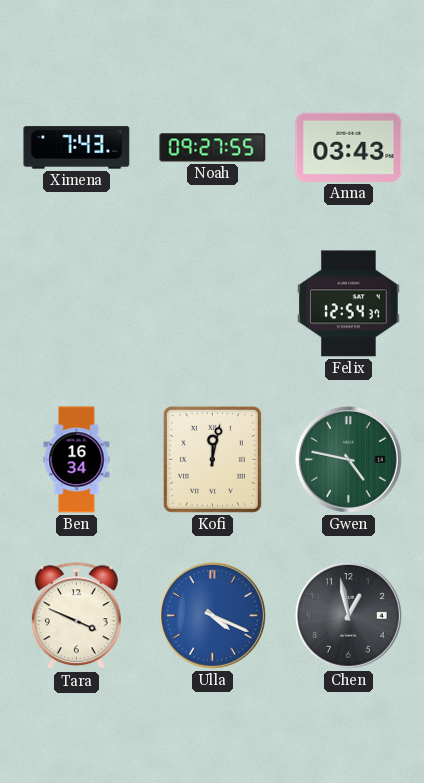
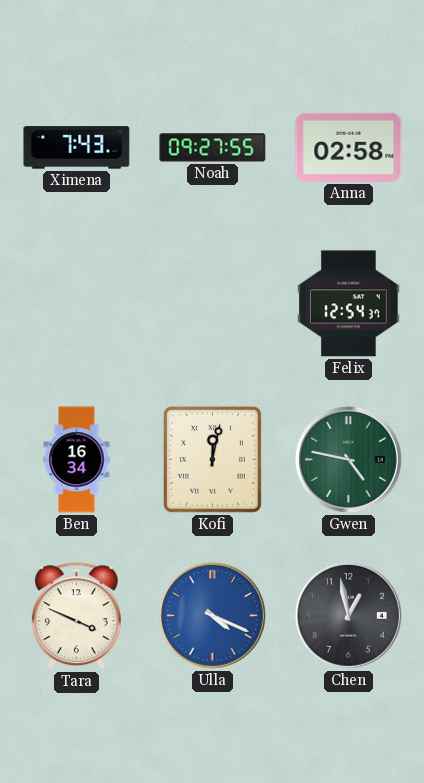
Anna: 03:43 -> 02:58 (349, 147)
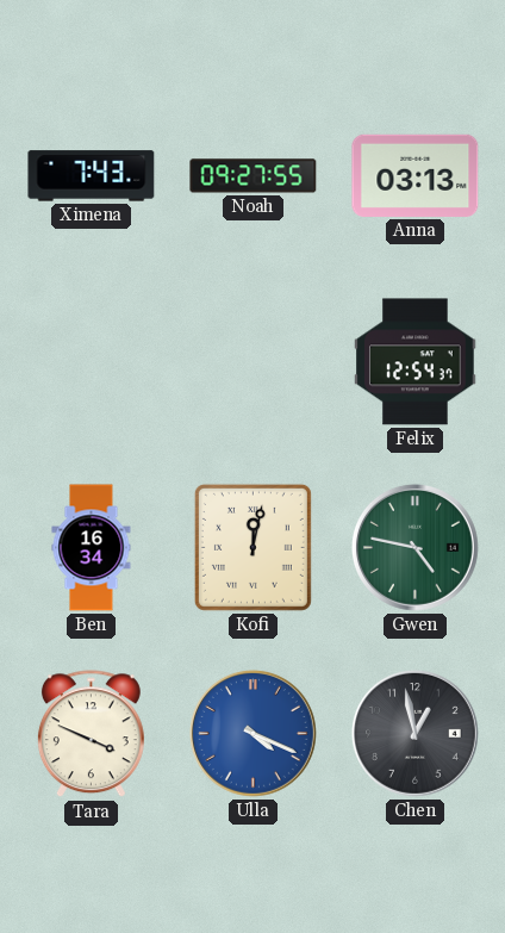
Anna: 02:58 -> 03:13 (416, 175)
